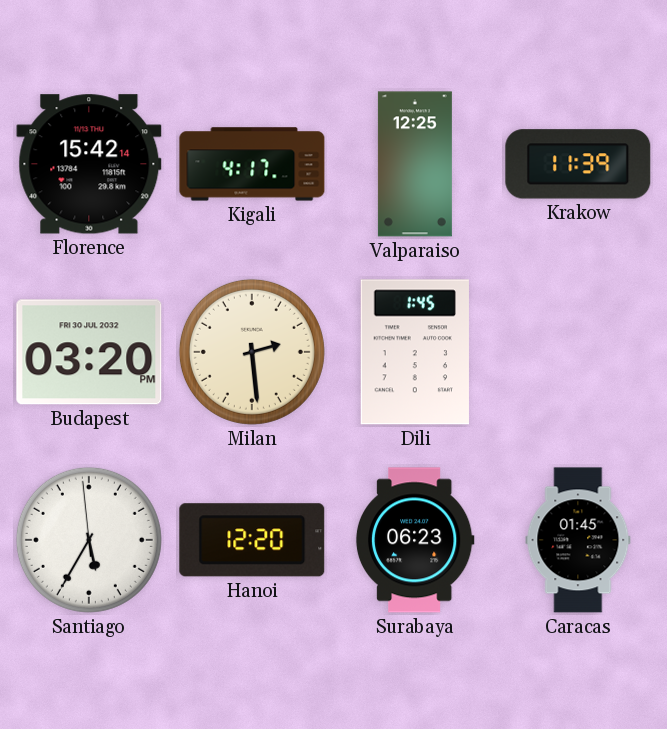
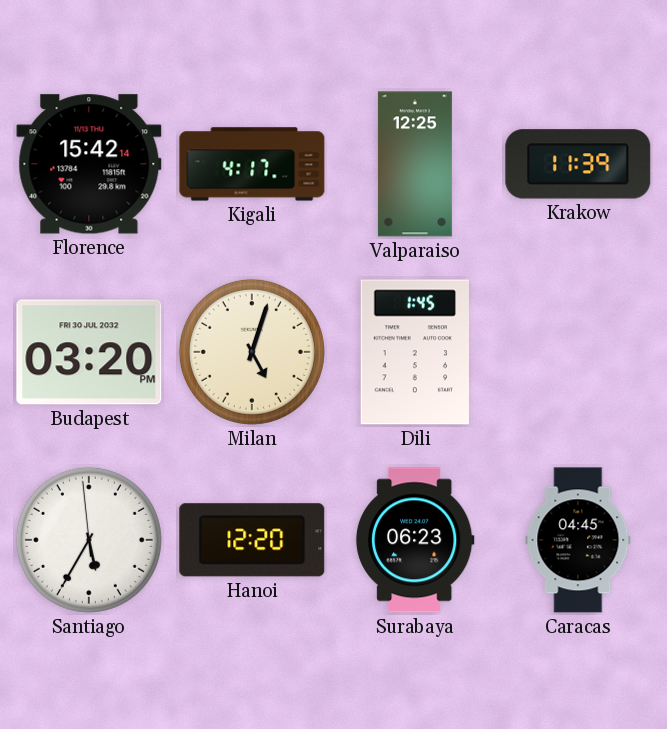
Milan: 2:29 -> 5:03 (252, 352)
Caracas: 01:45 -> 04:45 (578, 540)
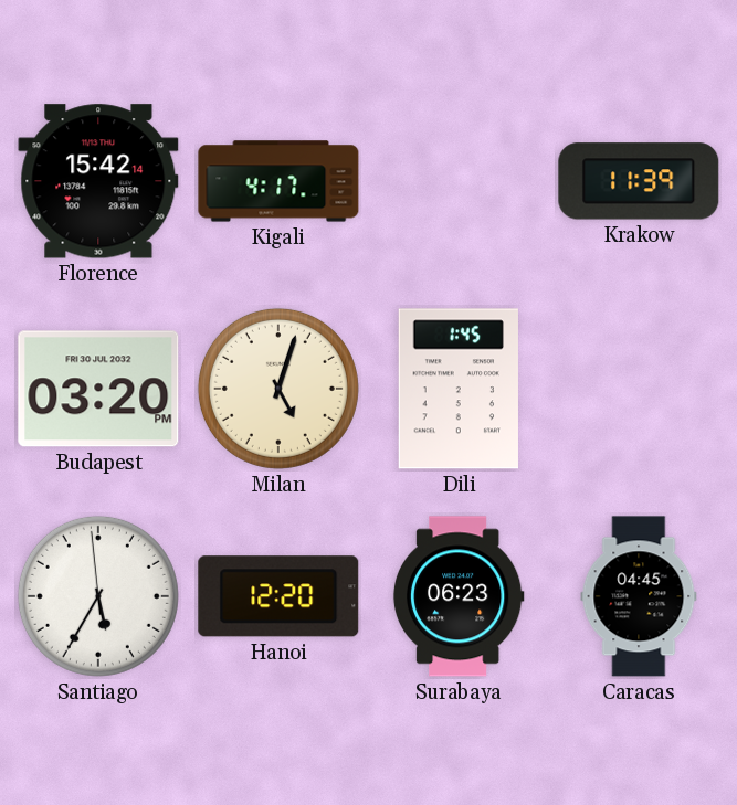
Valparaiso: 12:25 -> none (415, 164)
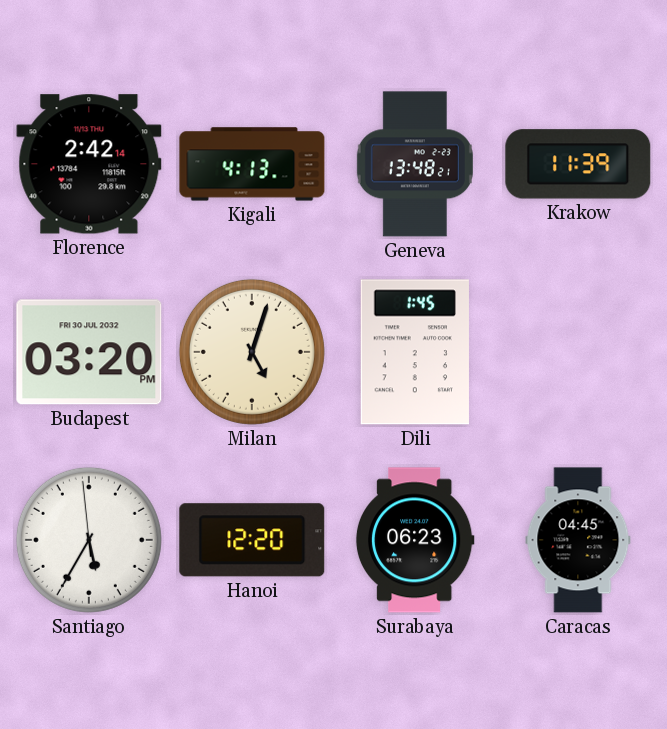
Florence: 15:42 -> 2:42 (89, 164)
Kigali: 4:17 -> 4:13 (252, 164)
Geneva: none -> 13:48 (415, 164)
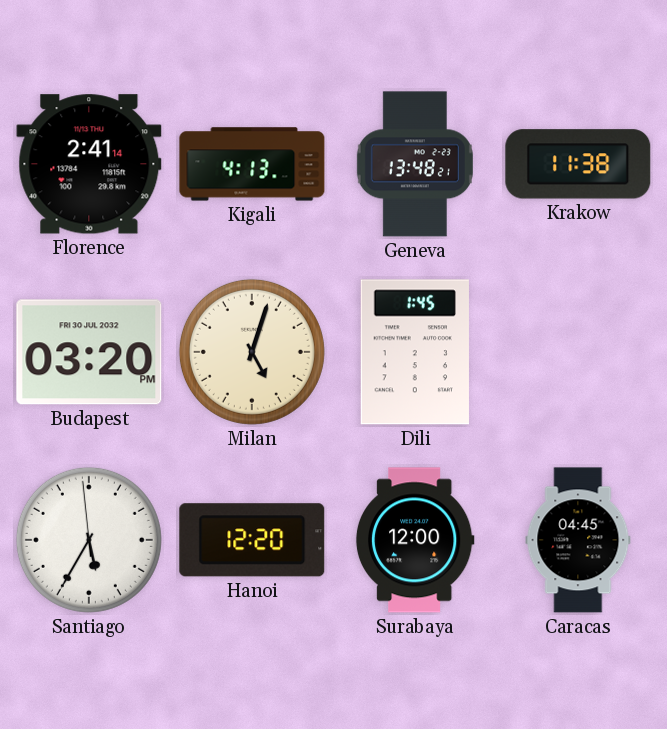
Florence: 2:42 -> 2:41 (89, 164)
Krakow: 11:39 -> 11:38 (578, 164)
Surabaya: 06:23 -> 12:00 (415, 540)
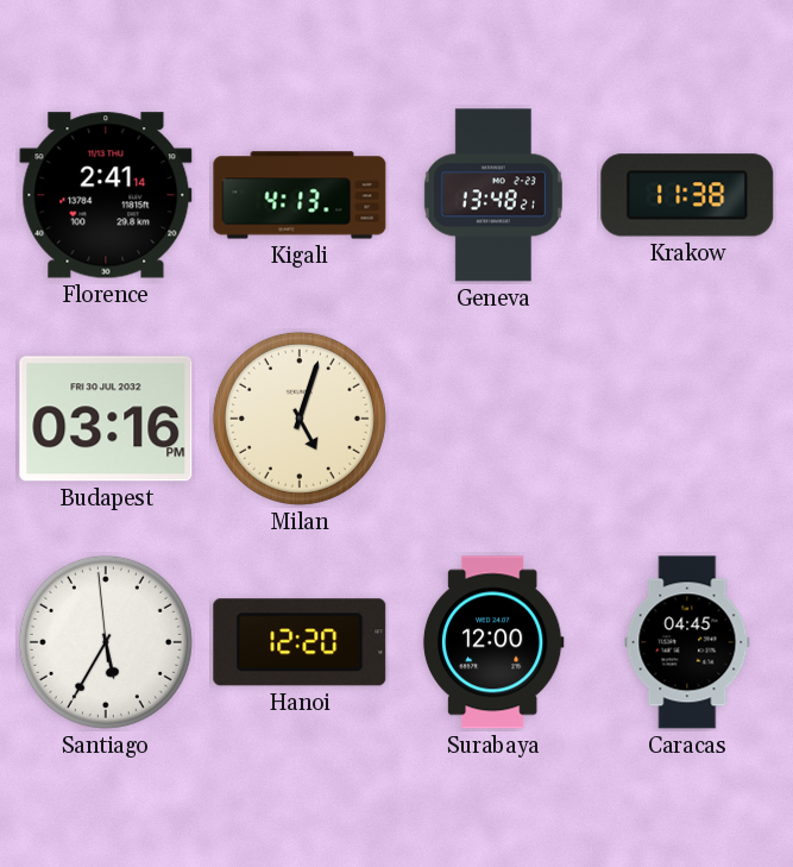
Budapest: 03:20 -> 03:16 (106, 419)
Dili: 1:45 -> none (415, 352)
